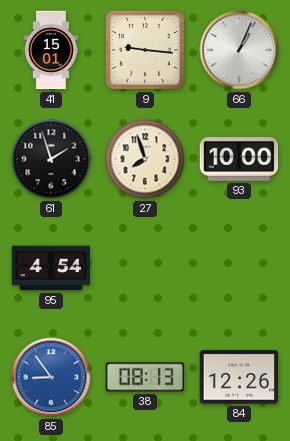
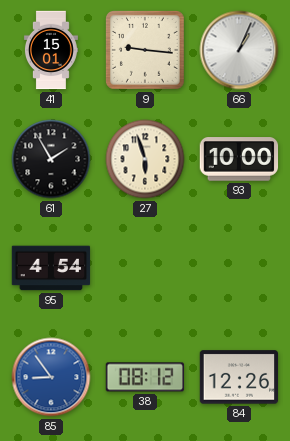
61: 1:57 -> 1:55 (51, 159)
27: 7:57 -> 5:57 (145, 159)
38: 08:13 -> 08:12 (145, 377)
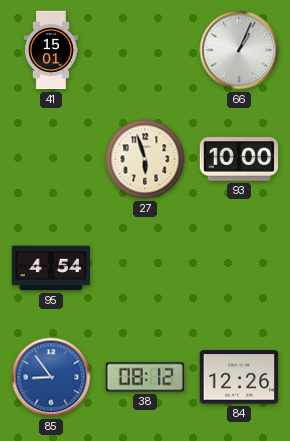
9: 9:16 -> none (145, 50)
61: 1:55 -> none (51, 159)
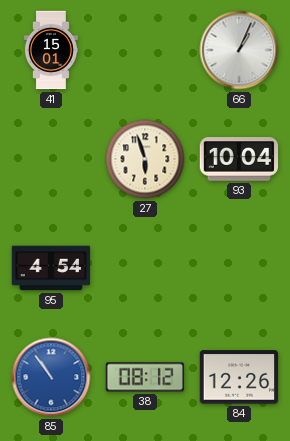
93: 10:00 -> 10:04 (239, 159)
85: 8:54 -> 10:54 (51, 377)
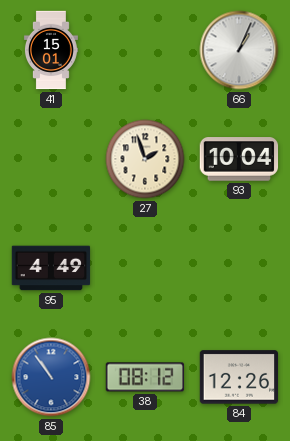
27: 5:57 -> 1:57 (145, 159)
95: 4:54 -> 4:49 (51, 268)
